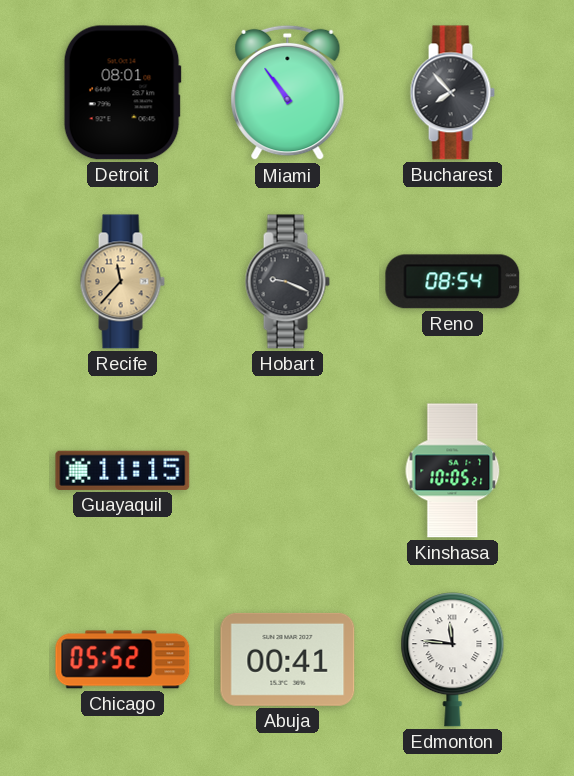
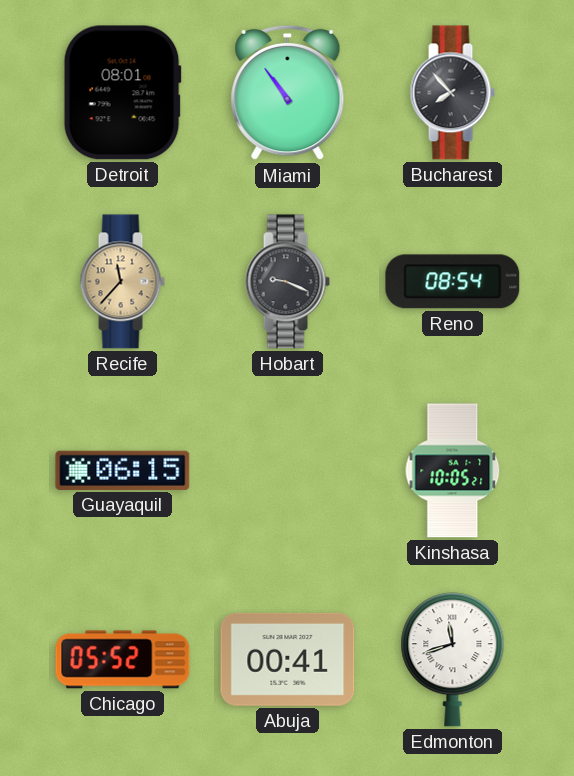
Guayaquil: 11:15 -> 06:15 (123, 470)
Edmonton: 11:46 -> 11:42 (453, 660)
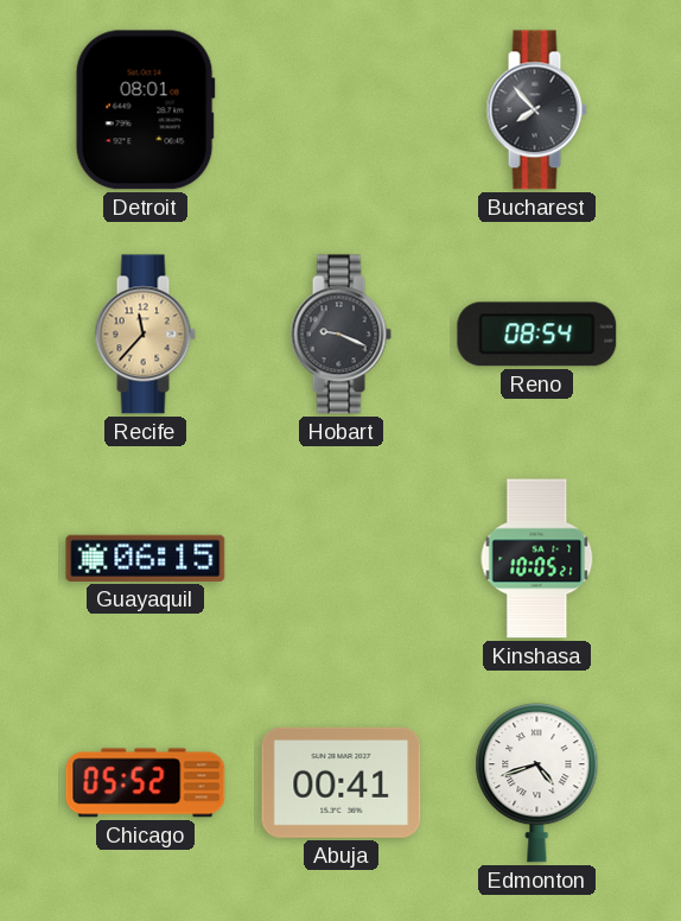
Miami: 10:54 -> none (288, 93)
Edmonton: 11:42 -> 4:42 (537, 783)
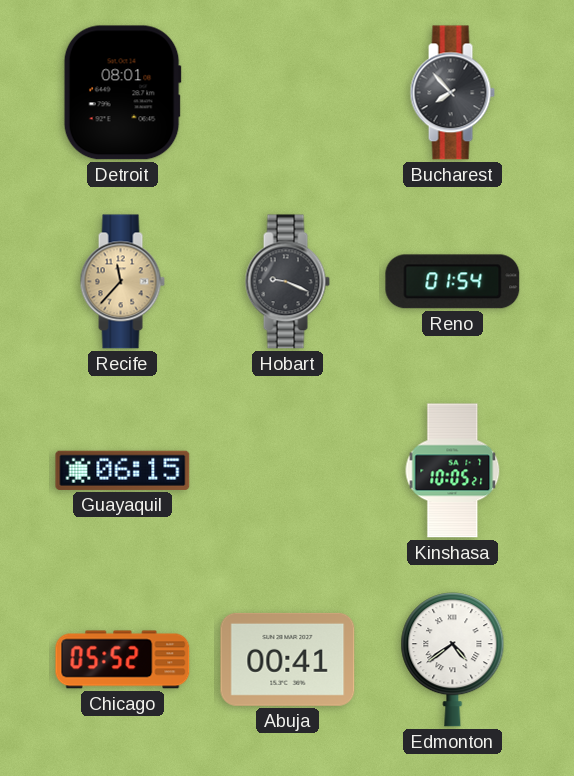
Reno: 08:54 -> 01:54 (453, 282)
Edmonton: 4:42 -> 4:39 (453, 660)
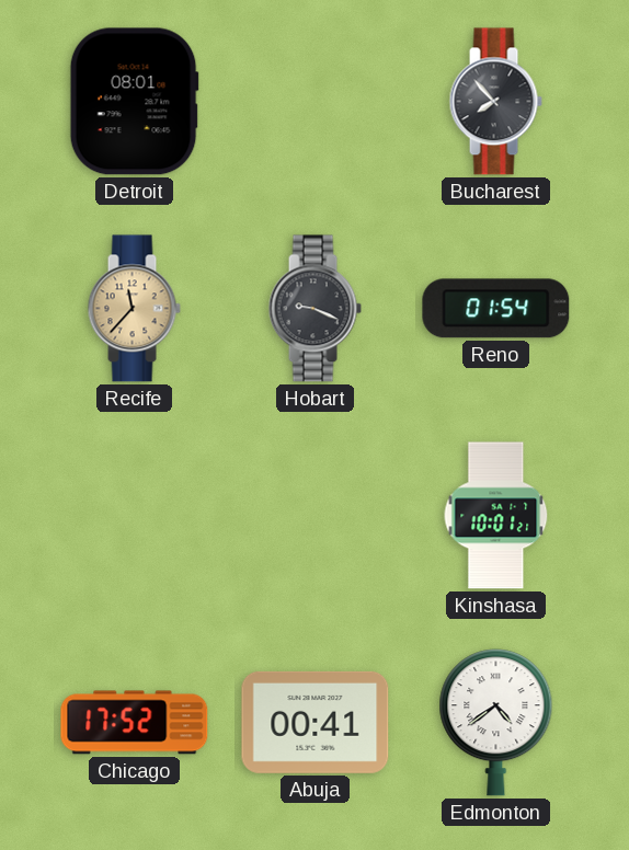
Guayaquil: 06:15 -> none (123, 470)
Kinshasa: 10:05 -> 10:01 (496, 516)
Chicago: 05:52 -> 17:52 (135, 723)
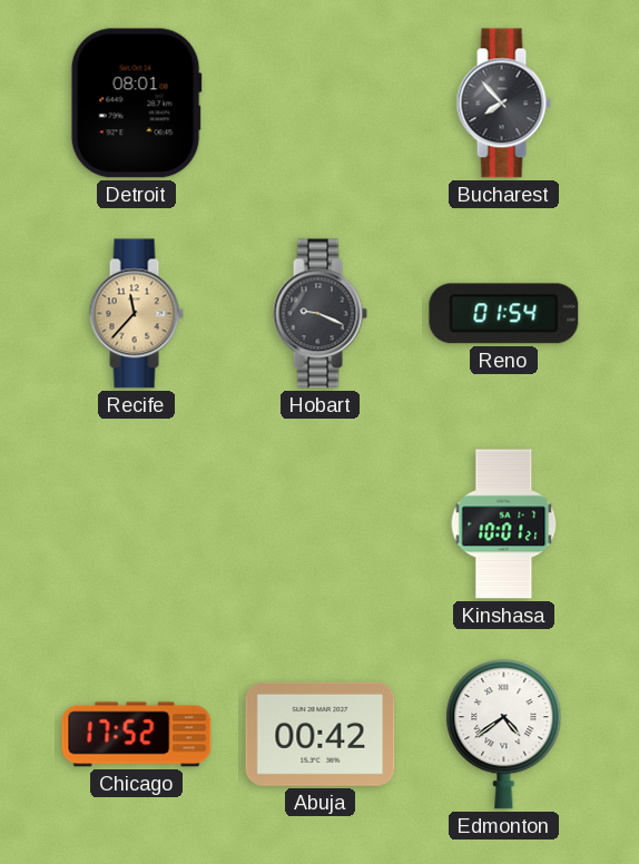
Abuja: 00:41 -> 00:42 (321, 734)
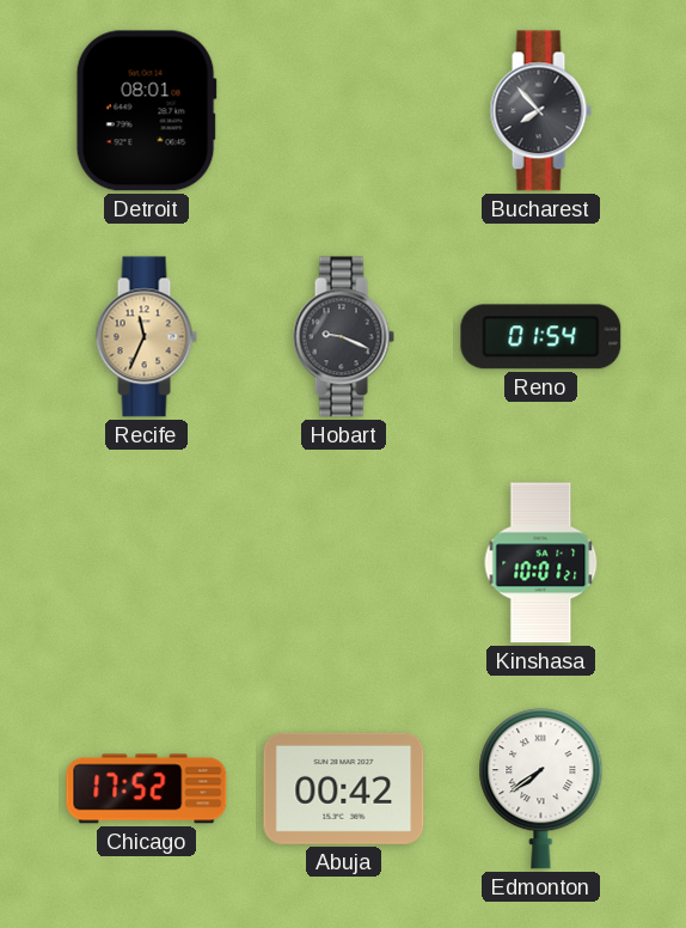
Recife: 11:37 -> 11:34 (146, 337)
Edmonton: 4:39 -> 7:39 (541, 789)
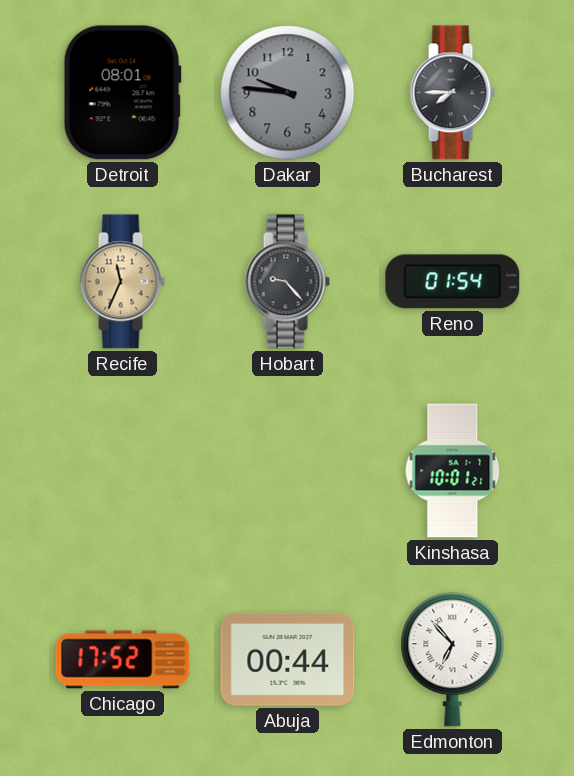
Dakar: none -> 9:46 (288, 93)
Bucharest: 7:53 -> 7:45 (452, 93)
Hobart: 9:19 -> 9:23 (287, 282)
Abuja: 00:42 -> 00:44 (288, 659)
Edmonton: 7:39 -> 6:53 (453, 660)
